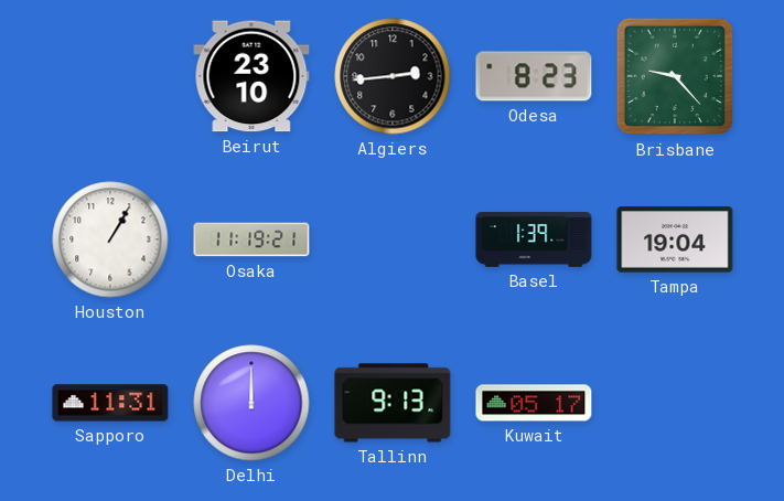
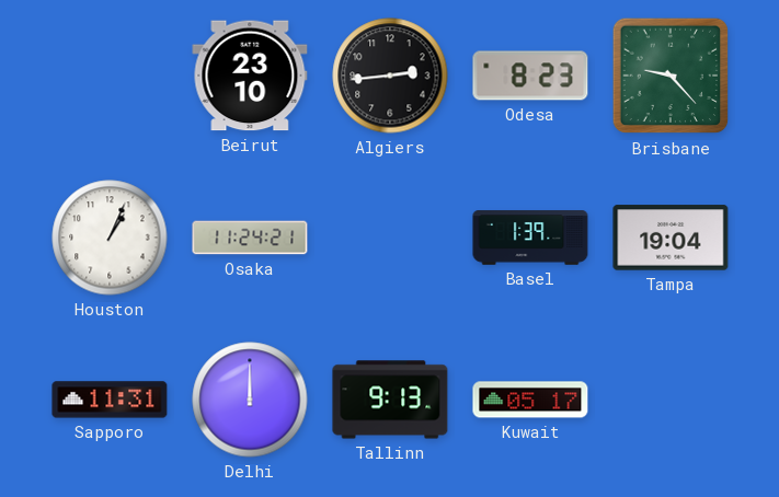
Houston: 1:05 -> 1:04 (110, 238)
Osaka: 11:19 -> 11:24 (250, 238)
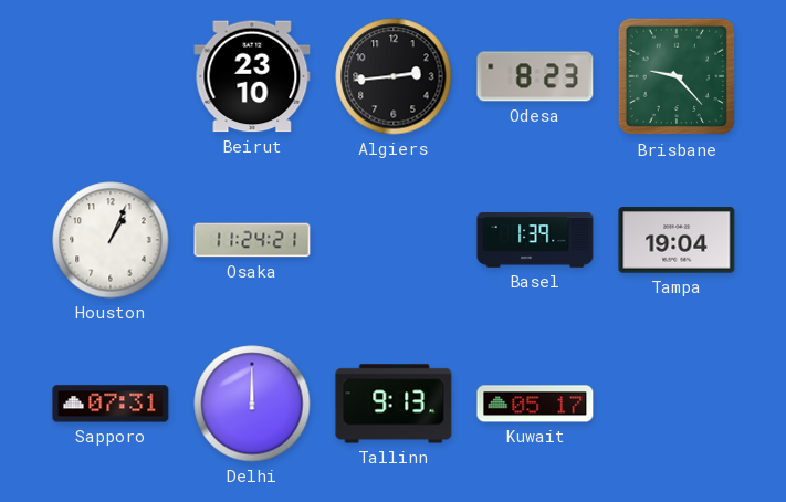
Sapporo: 11:31 -> 07:31 (111, 404)
